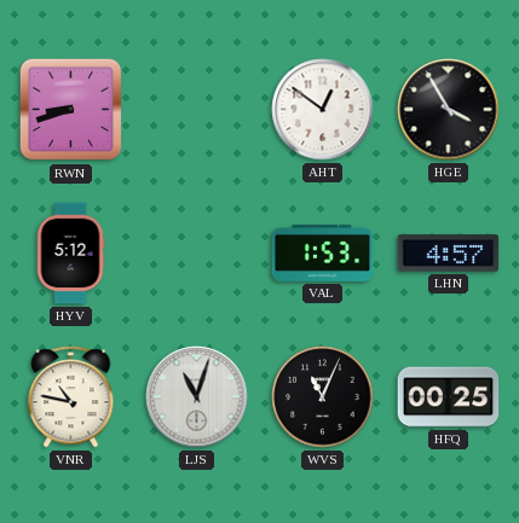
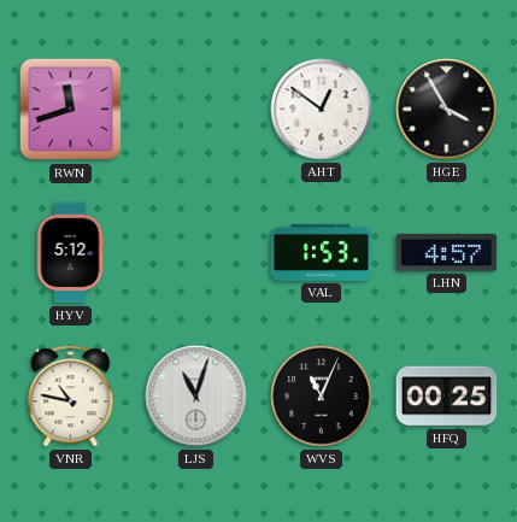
RWN: 8:42 -> 11:42 (71, 110)
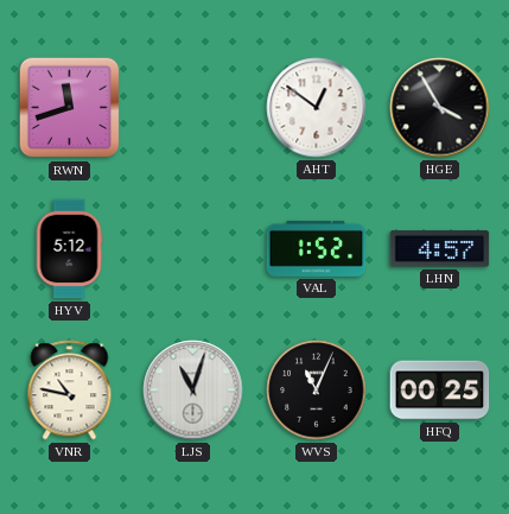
VAL: 1:53 -> 1:52 (317, 248)
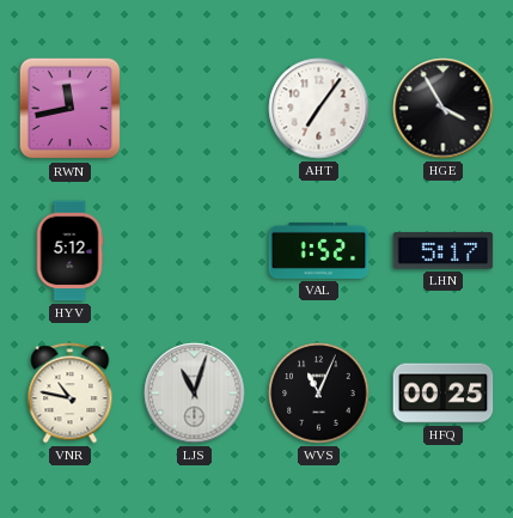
RWN: 11:42 -> 11:43 (71, 109)
AHT: 12:51 -> 7:06 (319, 109)
LHN: 4:57 -> 5:17 (444, 251)
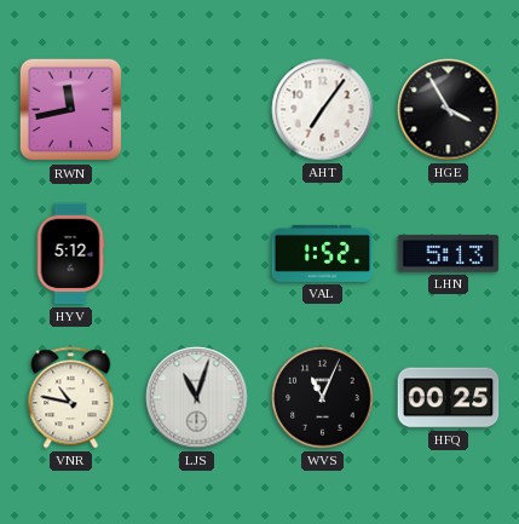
LHN: 5:17 -> 5:13 (449, 254)
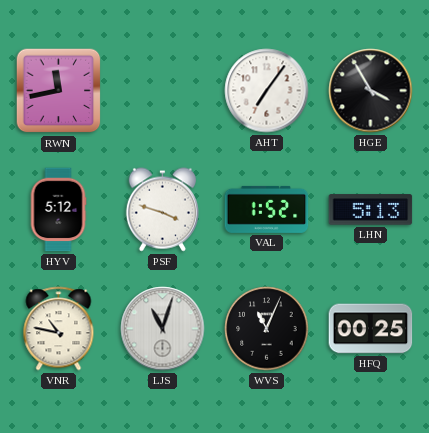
PSF: none -> 3:48 (162, 210)
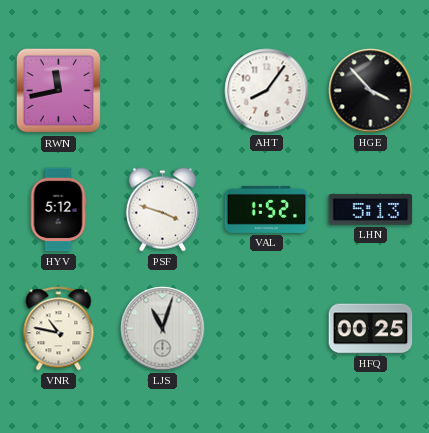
AHT: 7:06 -> 8:06 (267, 91)
HGE: 3:55 -> 3:53 (371, 91)
WVS: 11:04 -> none (267, 329)
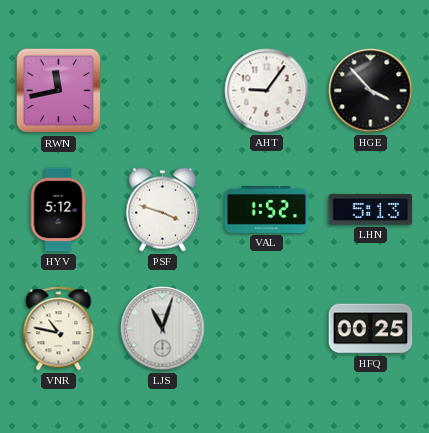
AHT: 8:06 -> 9:06 (267, 91)
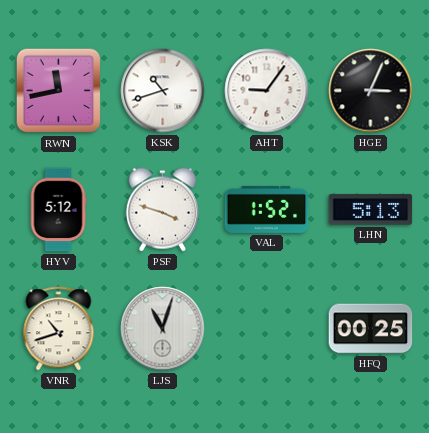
KSK: none -> 10:42 (163, 91)
HGE: 3:53 -> 3:04 (371, 91)
VNR: 10:47 -> 10:42 (59, 329)
